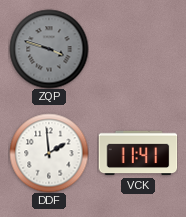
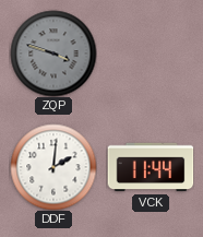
DDF: 1:59 -> 2:01 (53, 167)
VCK: 11:41 -> 11:44 (151, 167)
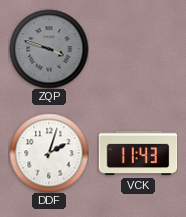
DDF: 2:01 -> 2:03 (49, 153)
VCK: 11:44 -> 11:43 (138, 153)
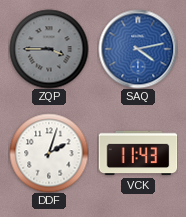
ZQP: 3:48 -> 3:45 (49, 49)
SAQ: none -> 4:13 (138, 49)
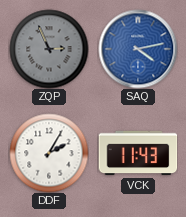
ZQP: 3:45 -> 2:56 (49, 49)
DDF: 2:03 -> 2:05 (49, 153)
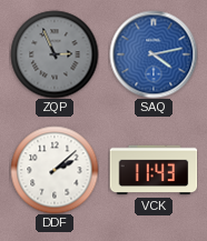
DDF: 2:05 -> 2:08 (55, 170)
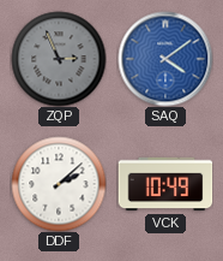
SAQ: 4:13 -> 4:09 (165, 59)
VCK: 11:43 -> 10:49 (165, 184)
